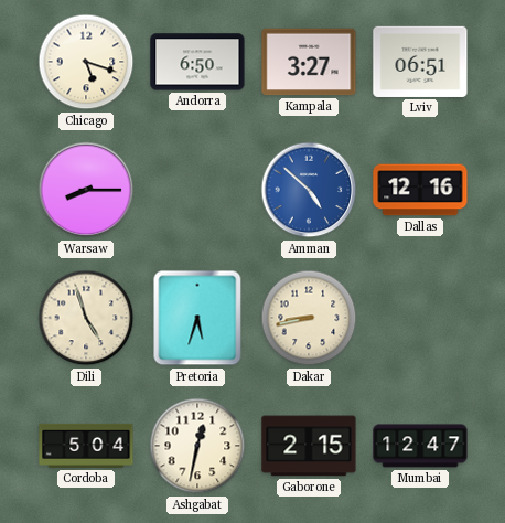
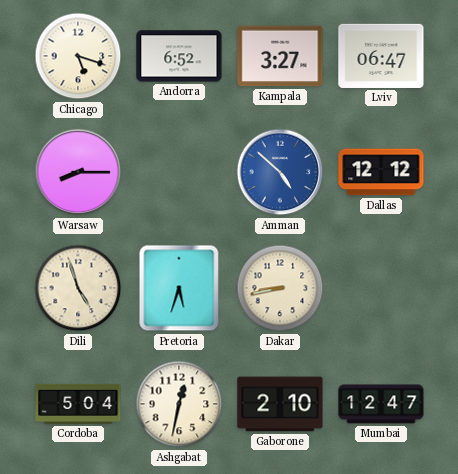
Andorra: 6:50 -> 6:52 (179, 56)
Lviv: 06:51 -> 06:47 (381, 56)
Dallas: 12:16 -> 12:12 (381, 172)
Gaborone: 2:15 -> 2:10 (280, 404)
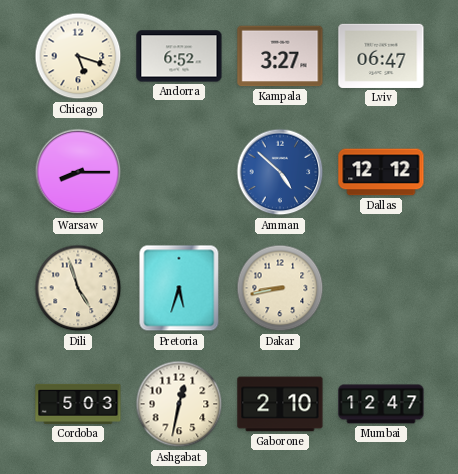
Cordoba: 5:04 -> 5:03 (78, 404)
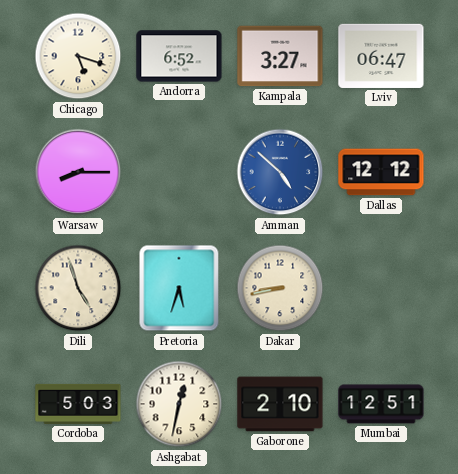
Mumbai: 12:47 -> 12:51 (381, 404)
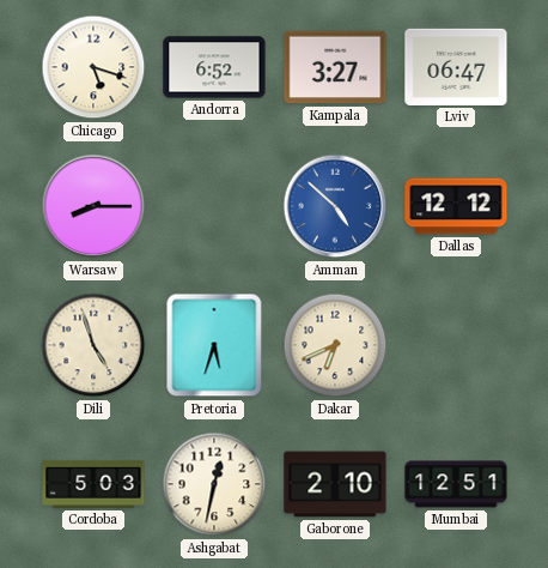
Dakar: 8:43 -> 6:41 (335, 345)
